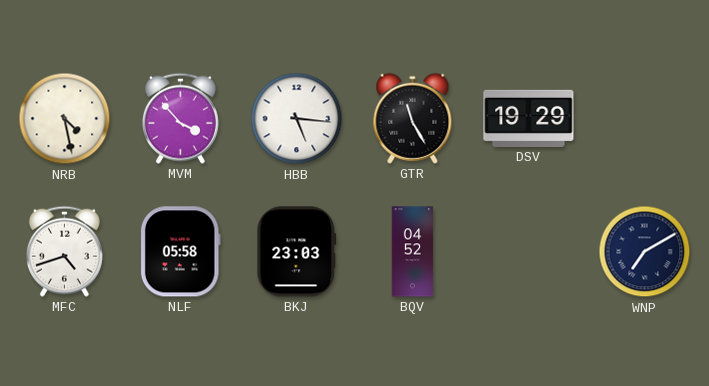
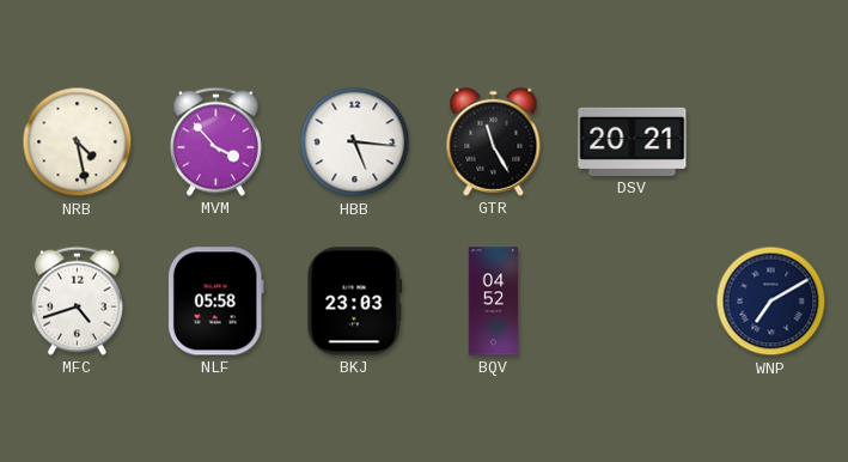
DSV: 19:29 -> 20:21 (633, 141)
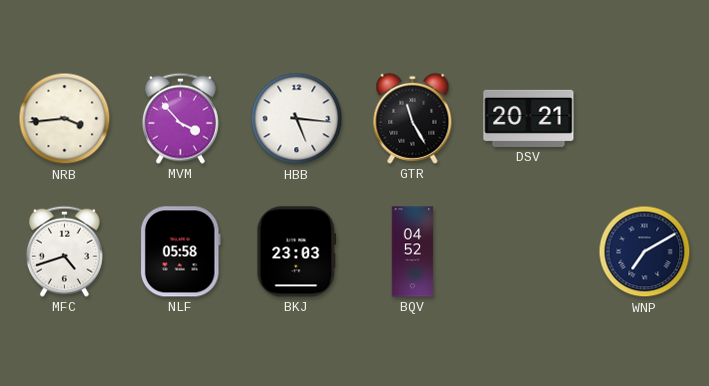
NRB: 4:28 -> 3:44 (65, 119)
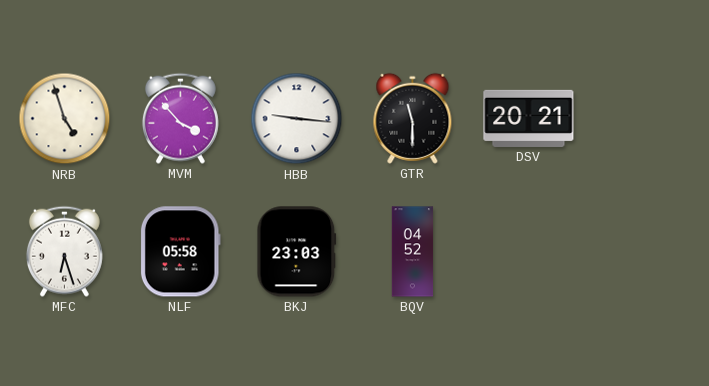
NRB: 3:44 -> 4:57 (65, 119)
HBB: 5:16 -> 9:16 (297, 119)
GTR: 11:25 -> 11:30 (413, 118)
MFC: 4:42 -> 6:27 (64, 251)
WNP: 7:10 -> none (645, 252)
